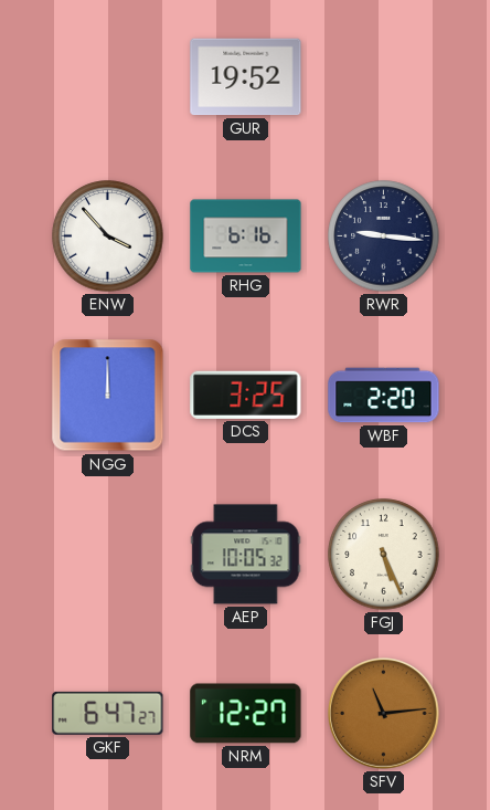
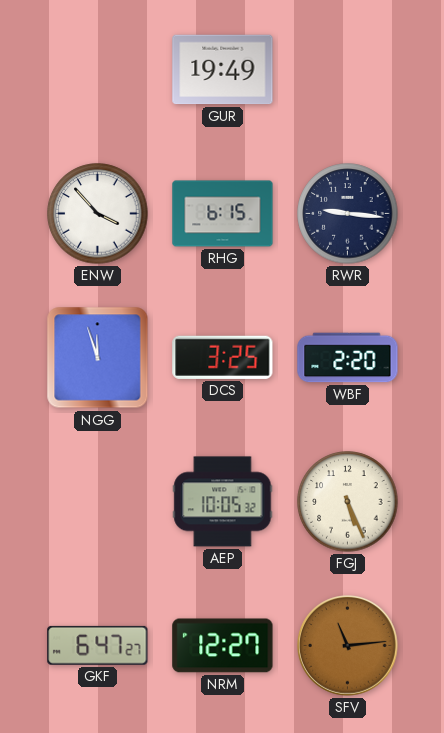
GUR: 19:52 -> 19:49 (223, 70)
RHG: 6:16 -> 6:15 (223, 214)
NGG: 12:00 -> 11:57 (98, 358)
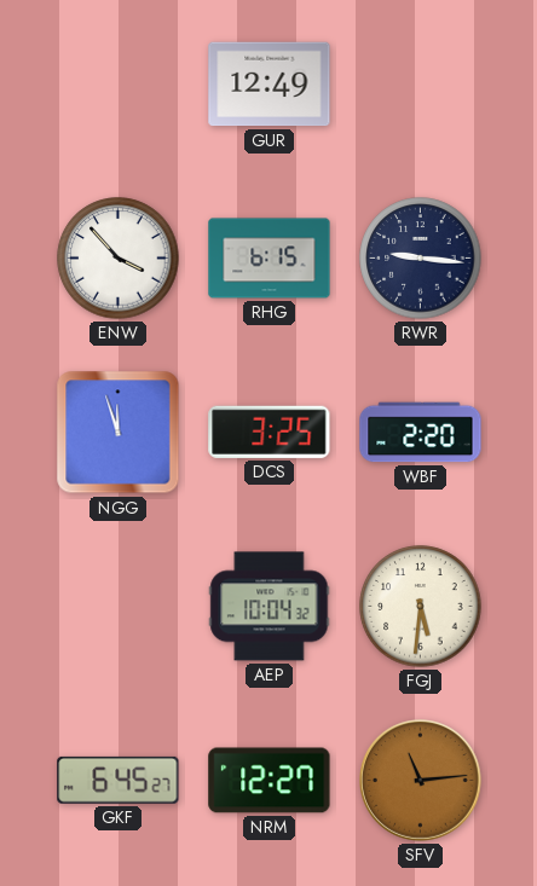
GUR: 19:49 -> 12:49 (270, 85)
AEP: 10:05 -> 10:04 (270, 607)
FGJ: 5:26 -> 5:31 (421, 607)
GKF: 6:47 -> 6:45 (119, 780)
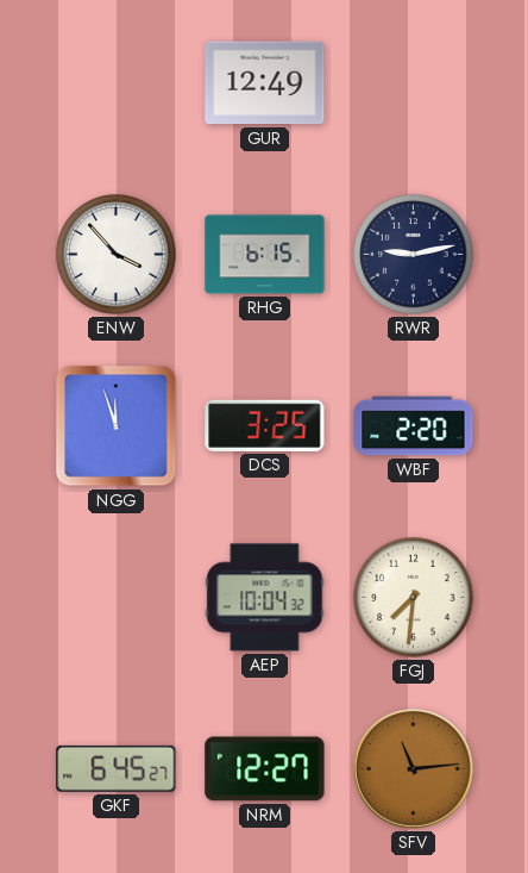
RWR: 9:16 -> 9:13 (414, 255)
FGJ: 5:31 -> 7:31 (414, 598)
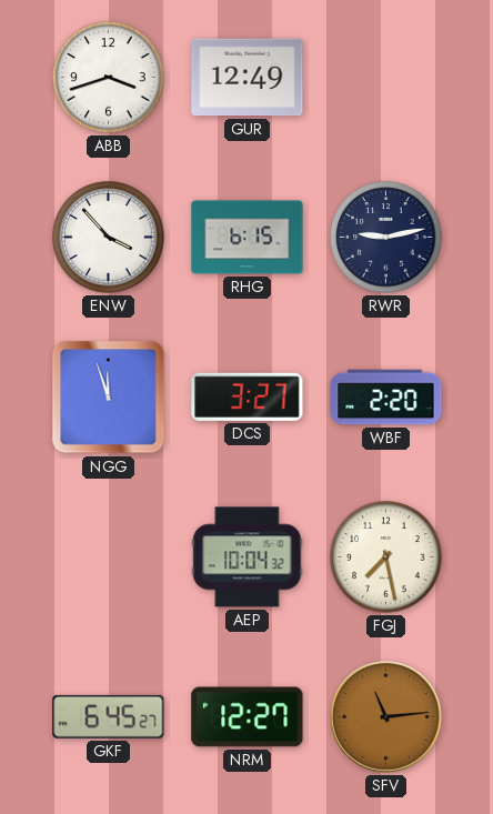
ABB: none -> 3:42 (109, 78)
DCS: 3:25 -> 3:27 (248, 396)
FGJ: 7:31 -> 7:28 (386, 557)
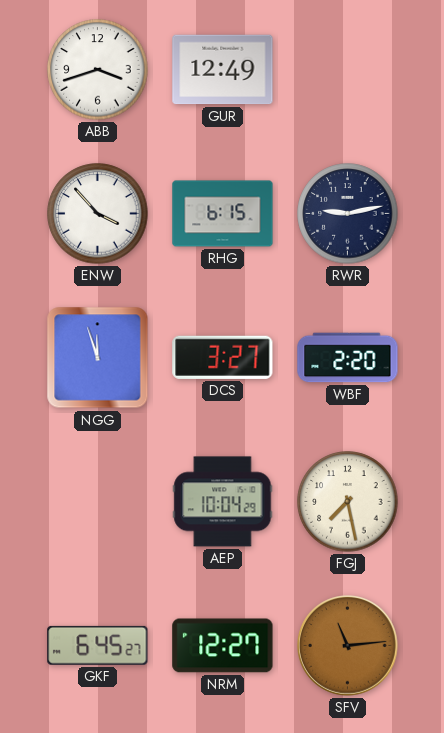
AEP: 10:04:32 -> 10:04:29 (223, 502)
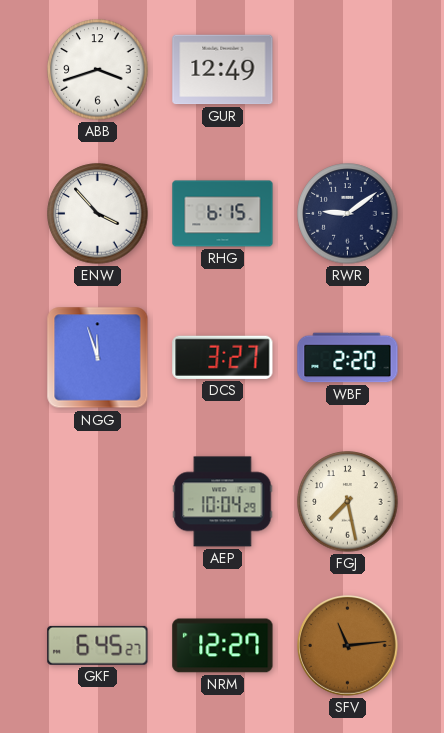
RWR: 9:13 -> 9:09 (348, 214)
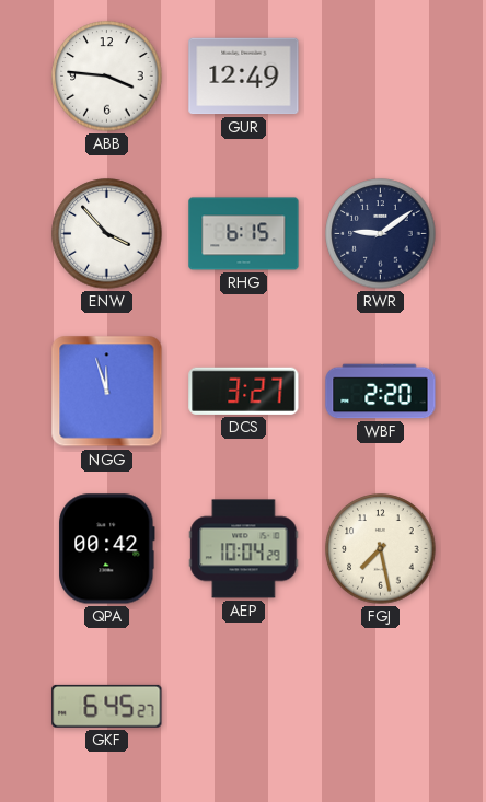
ABB: 3:42 -> 3:46 (107, 77)
QPA: none -> 00:42 (107, 549)
NRM: 12:27 -> none (223, 646)
SFV: 11:14 -> none (348, 646)
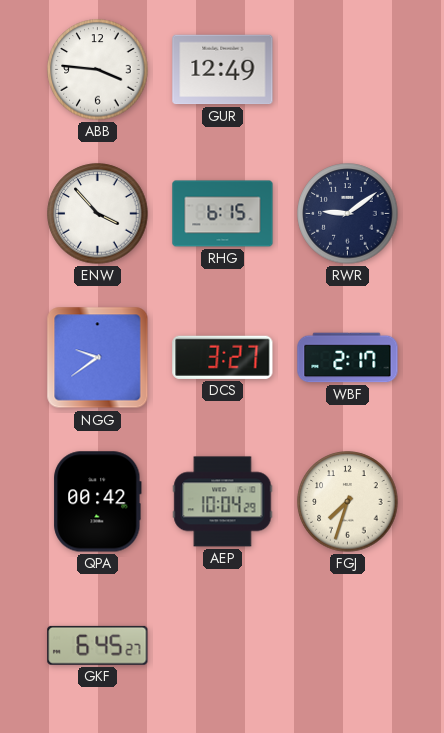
NGG: 11:57 -> 9:39 (98, 358)
WBF: 2:20 -> 2:17 (348, 358)
FGJ: 7:28 -> 7:33 (348, 502)
